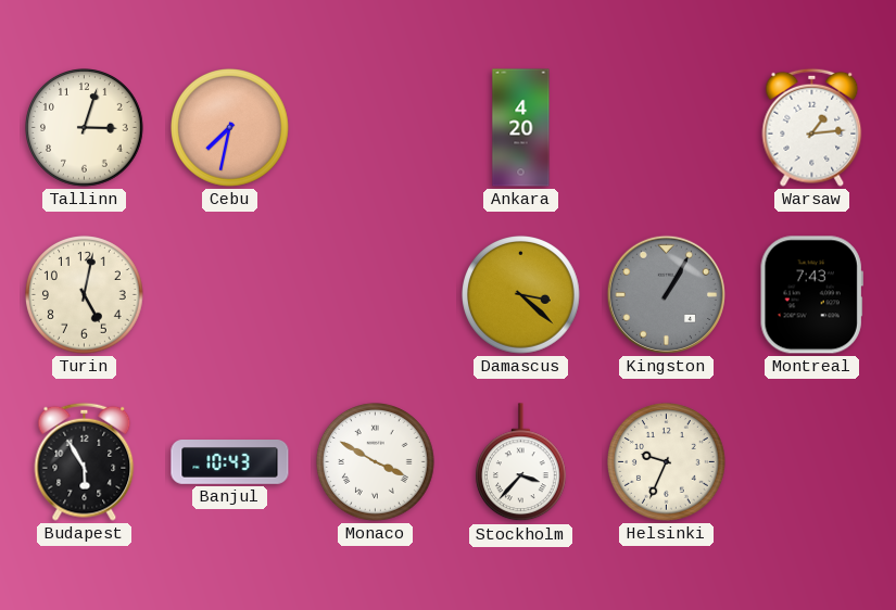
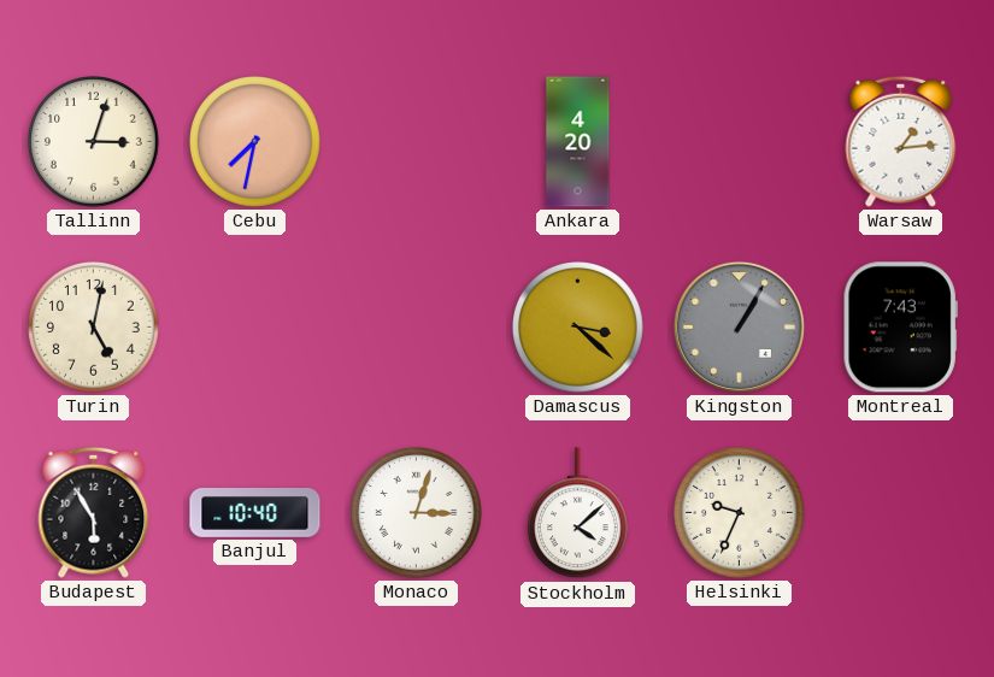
Banjul: 10:43 -> 10:40 (255, 513)
Monaco: 3:50 -> 3:03 (417, 513)
Stockholm: 3:37 -> 4:08 (577, 513)
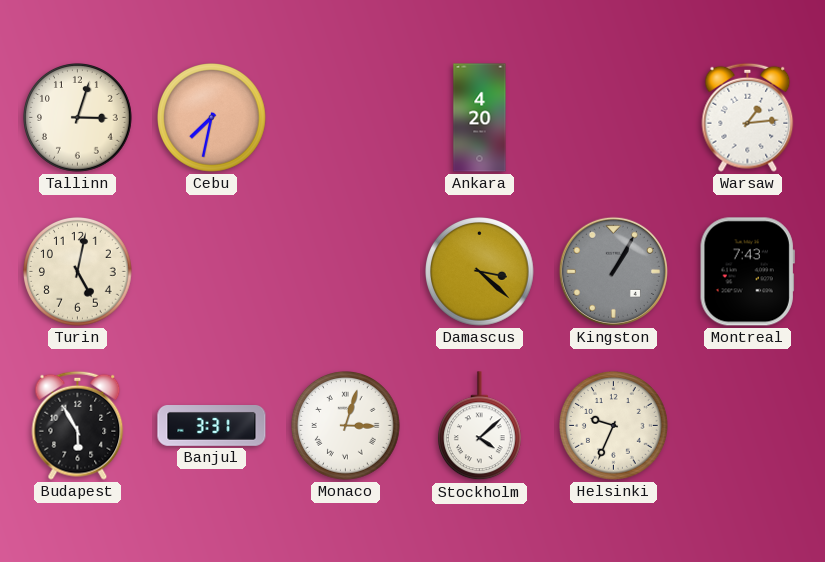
Banjul: 10:40 -> 3:31 (212, 426)
